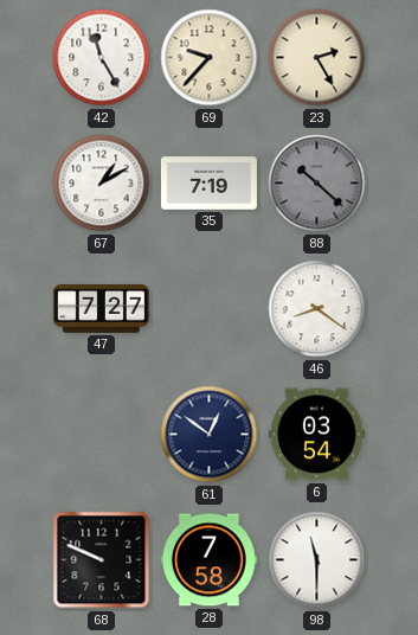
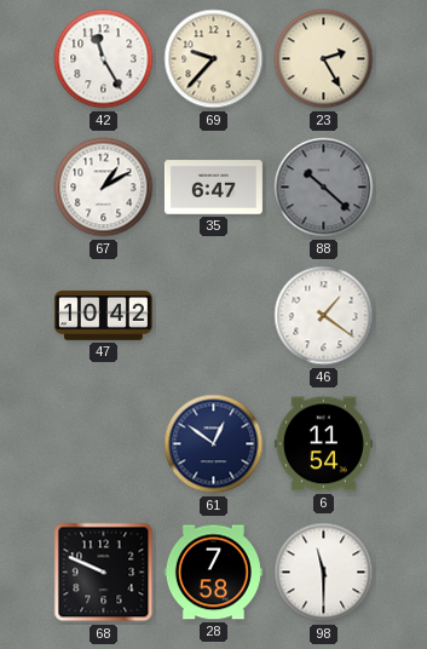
35: 7:19 -> 6:47 (213, 188)
47: 7:27 -> 10:42 (103, 316)
46: 8:21 -> 1:21 (324, 316)
6: 03:54 -> 11:54 (323, 444)
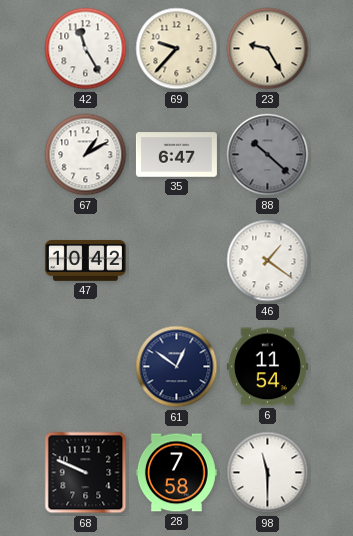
23: 2:25 -> 9:25 (268, 49)
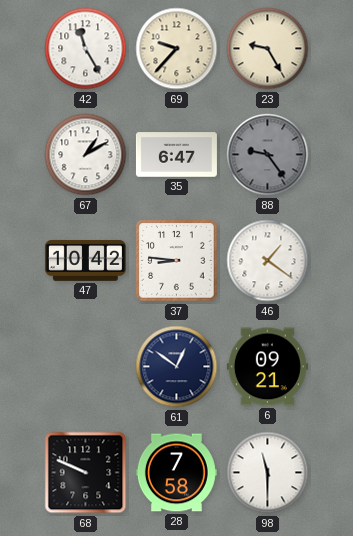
88: 10:22 -> 9:24 (268, 155)
37: none -> 8:46 (177, 261)
6: 11:54 -> 09:21 (267, 367)
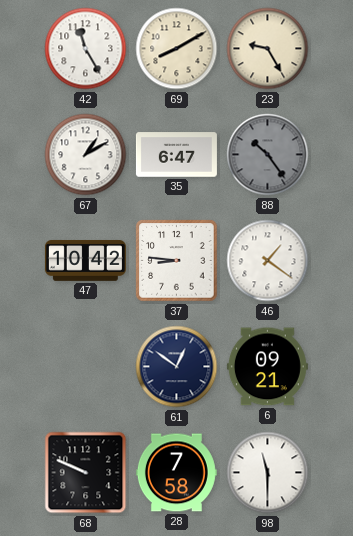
69: 9:37 -> 8:10 (177, 49)
88: 9:24 -> 10:24 (268, 155)
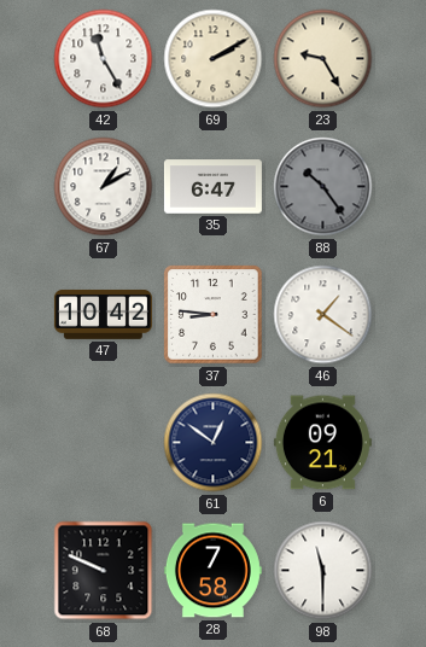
69: 8:10 -> 2:10 (214, 59)
